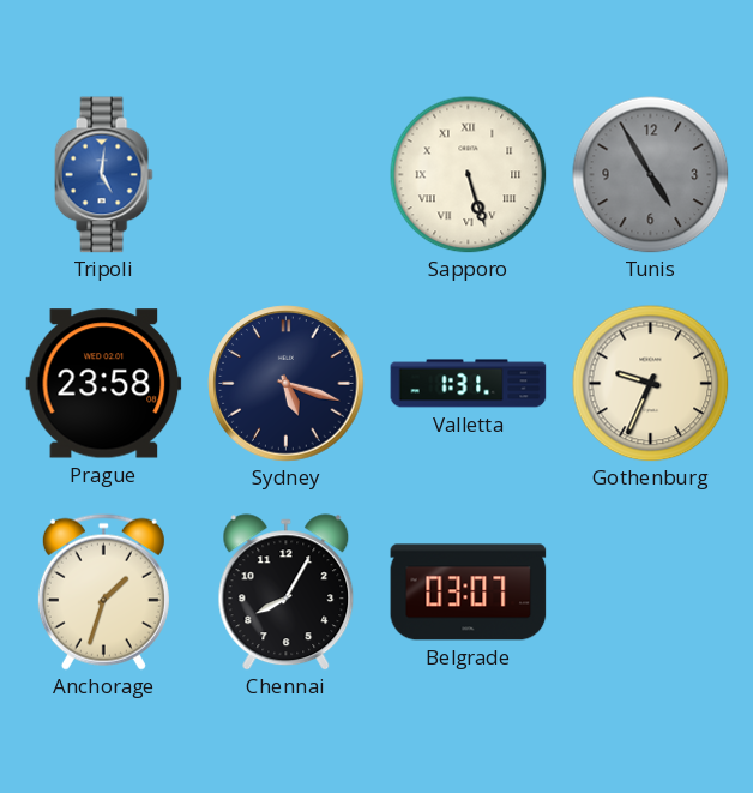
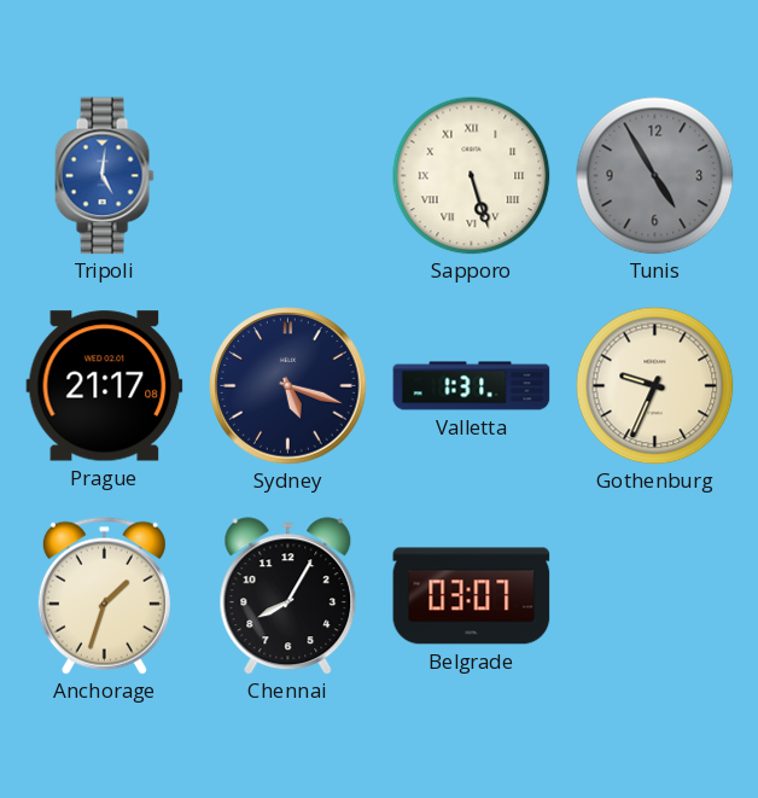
Prague: 23:58 -> 21:17 (105, 386)
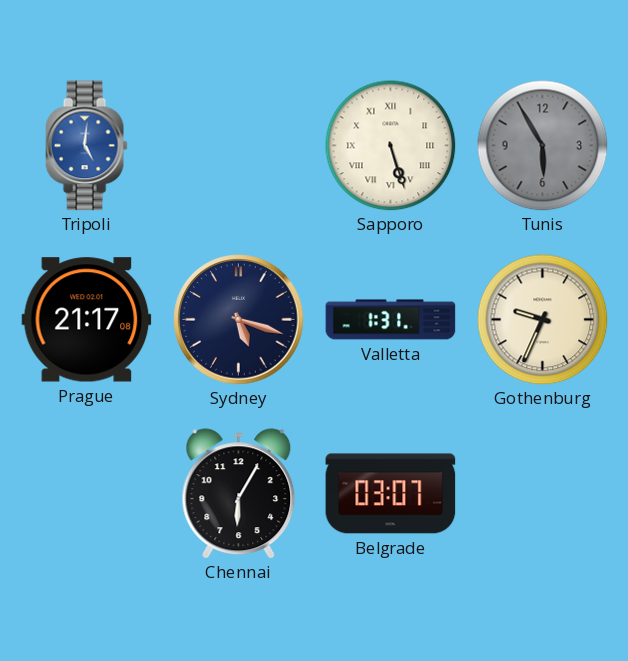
Tunis: 4:55 -> 5:55 (543, 146)
Anchorage: 1:33 -> none (104, 595)
Chennai: 8:05 -> 6:05 (239, 494)
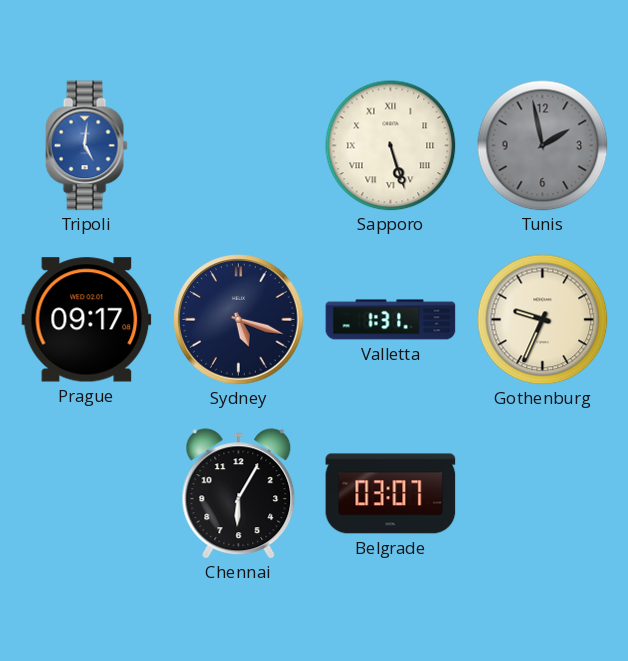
Tunis: 5:55 -> 1:58 (543, 146)
Prague: 21:17 -> 09:17 (87, 320)
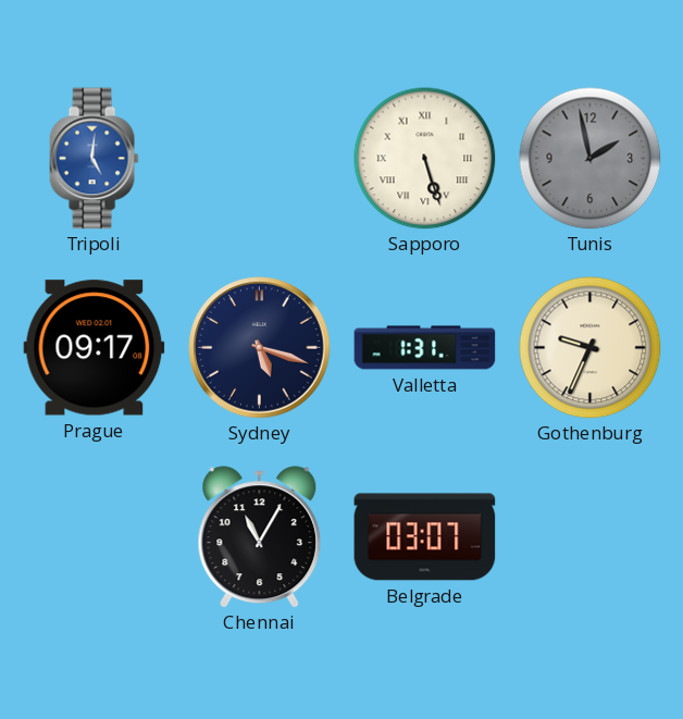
Chennai: 6:05 -> 11:05 (260, 537)
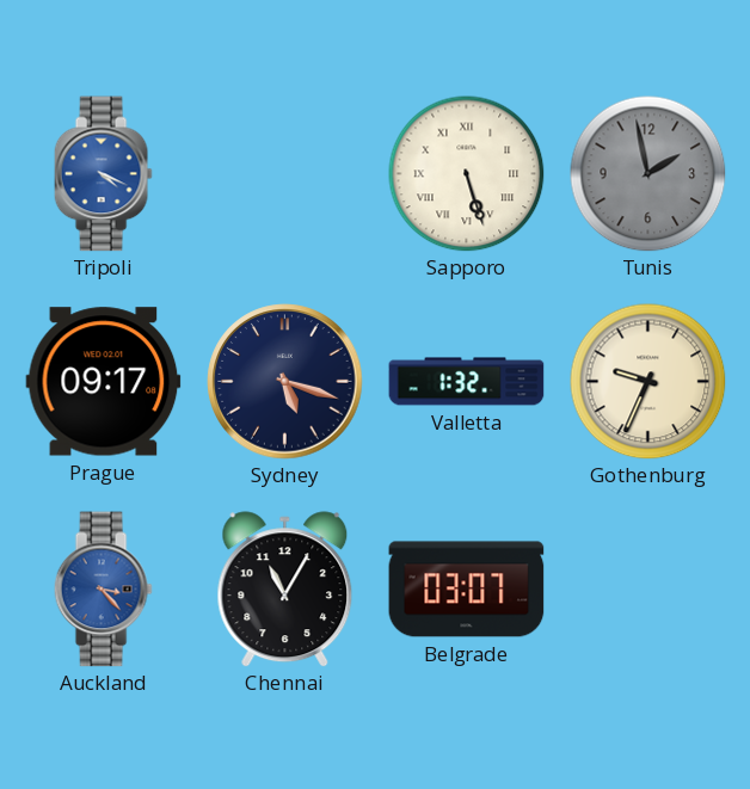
Tripoli: 5:01 -> 4:19 (103, 174)
Valletta: 1:31 -> 1:32 (467, 382)
Auckland: none -> 3:23 (103, 590)
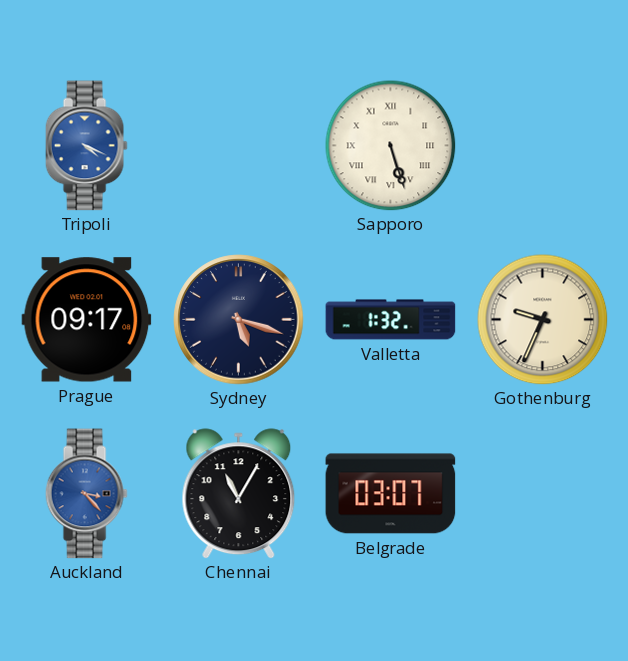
Tunis: 1:58 -> none (648, 174)
